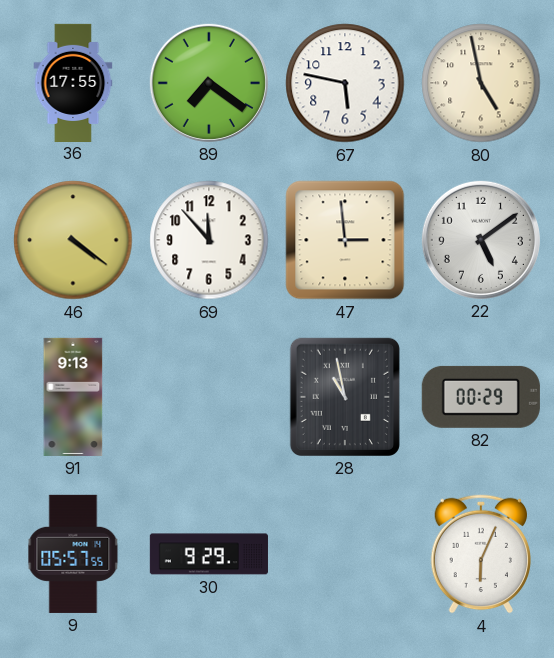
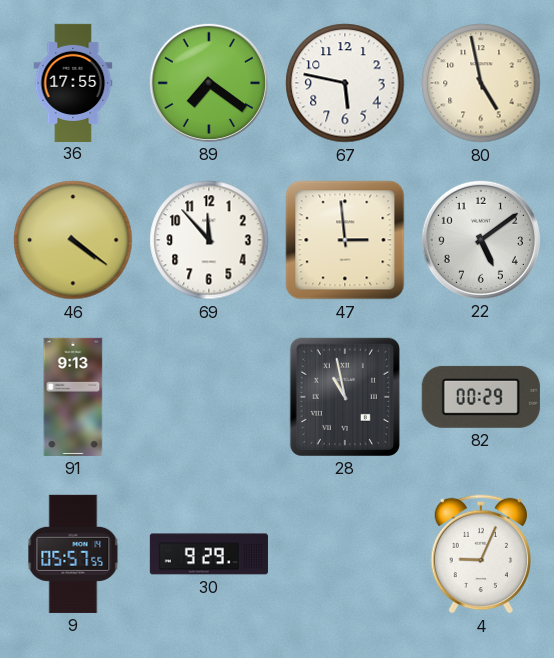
4: 6:04 -> 9:04 (480, 554)
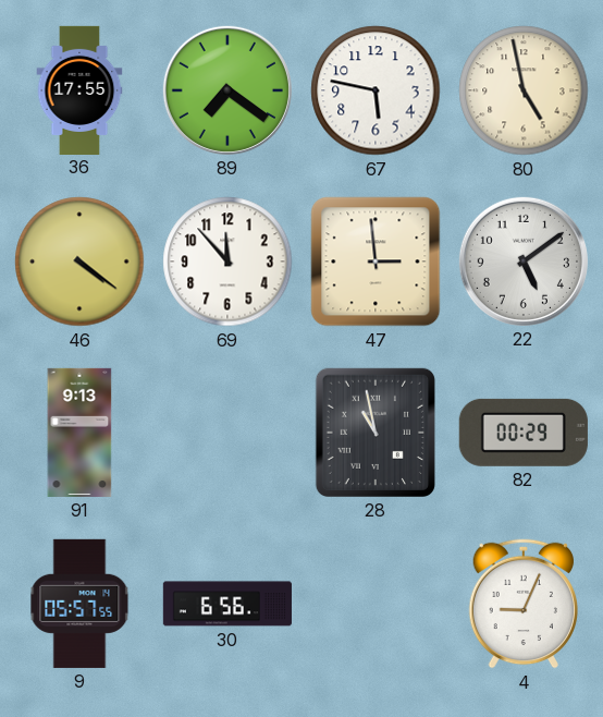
30: 9:29 -> 6:56 (227, 604)
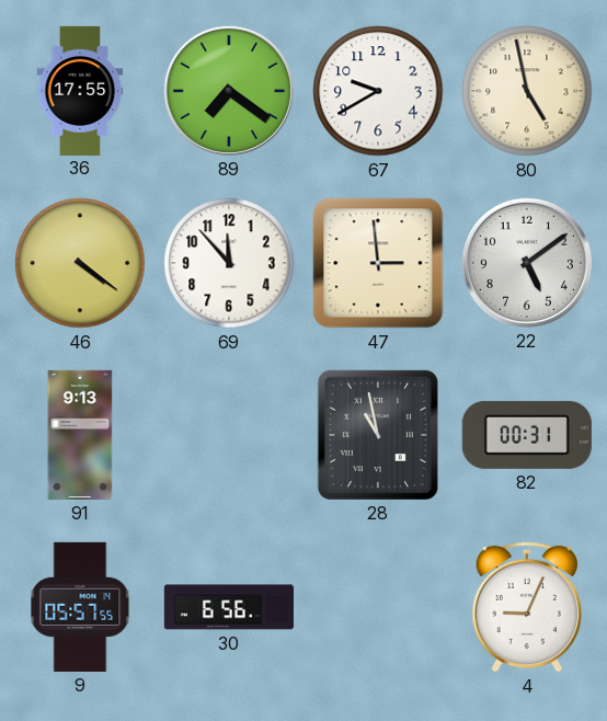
67: 5:47 -> 9:40 (378, 91)
82: 00:29 -> 00:31 (527, 435)
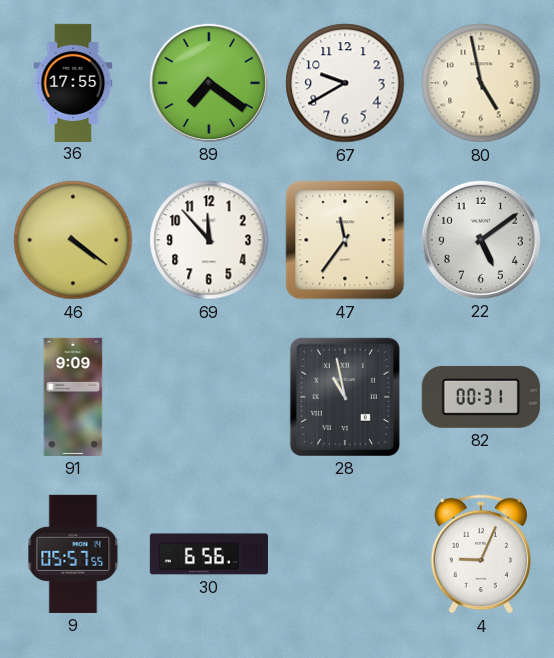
47: 2:59 -> 11:36 (345, 240)
91: 9:13 -> 9:09 (73, 397)
